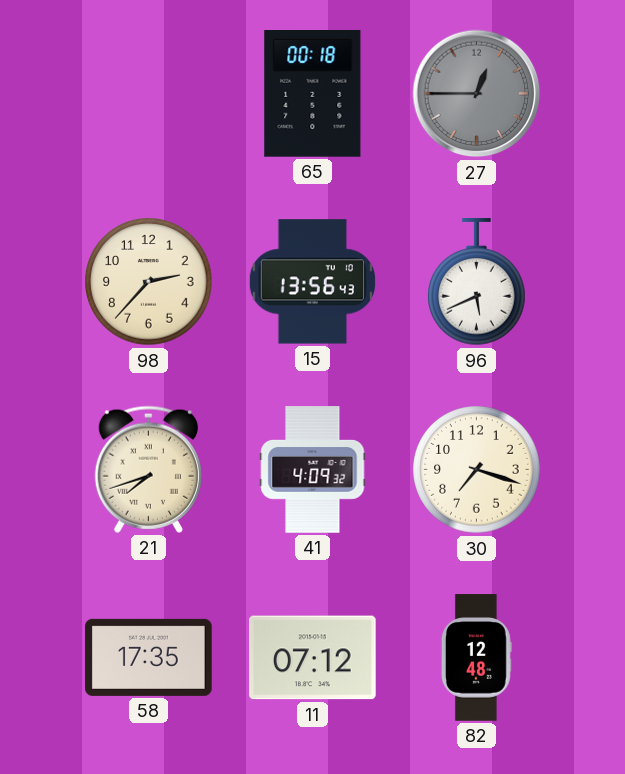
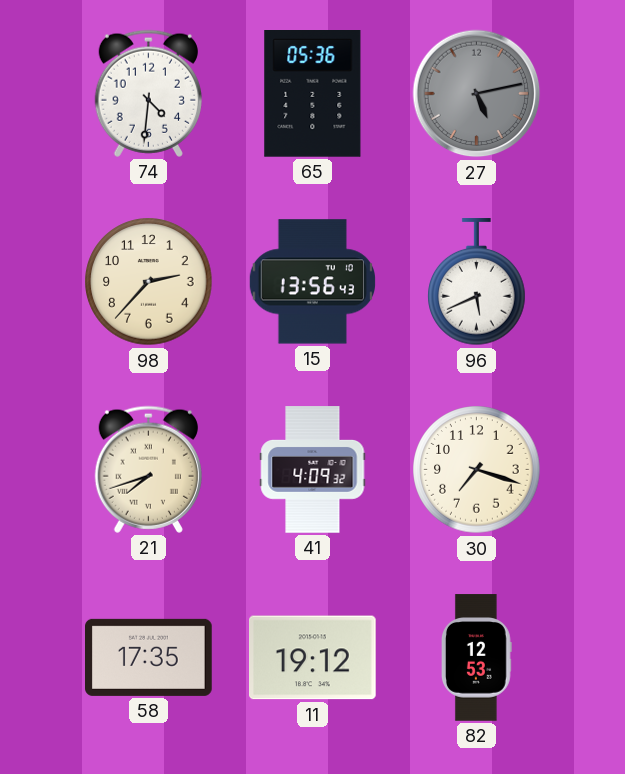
74: none -> 4:31 (148, 93)
65: 00:18 -> 05:36 (313, 94)
27: 12:45 -> 5:13 (477, 94)
11: 07:12 -> 19:12 (313, 658)
82: 12:48 -> 12:53 (476, 658)
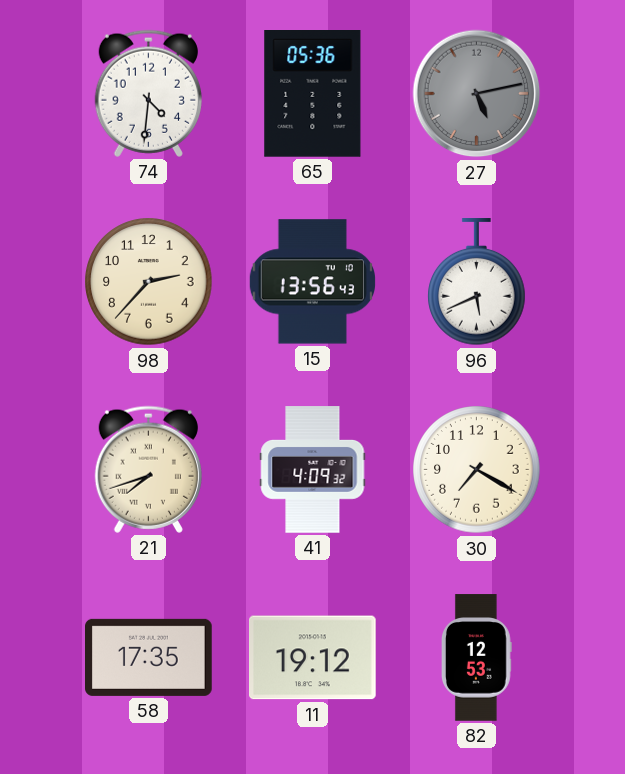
30: 7:18 -> 7:20 (477, 470)
